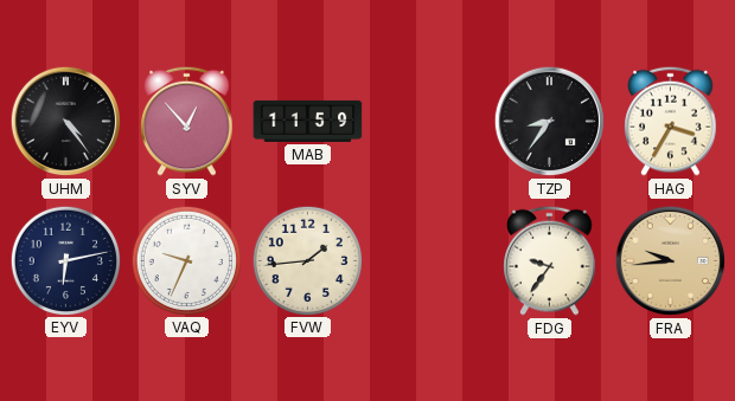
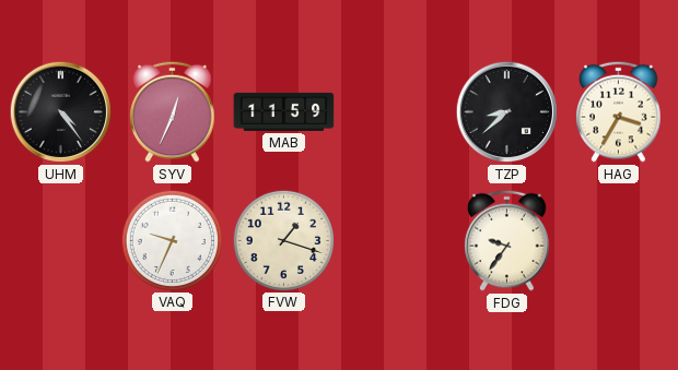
SYV: 12:53 -> 12:34 (173, 111)
TZP: 8:36 -> 8:38 (507, 112)
EYV: 6:13 -> none (65, 260)
FVW: 1:44 -> 1:18 (283, 240)
FRA: 9:44 -> none (671, 261)
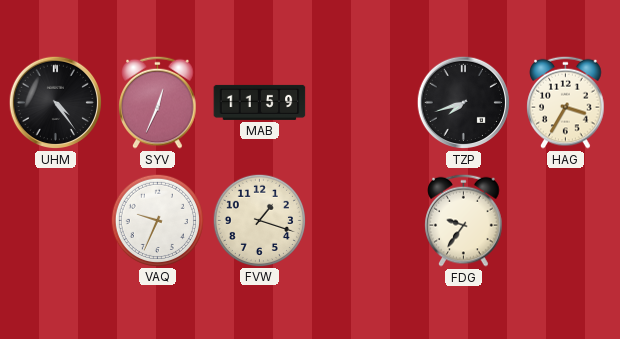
TZP: 8:38 -> 7:42 (464, 103)
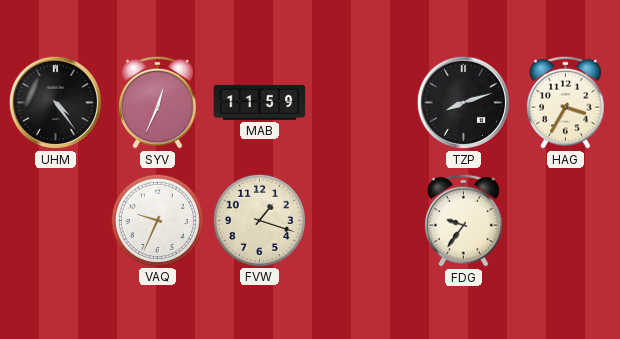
TZP: 7:42 -> 8:12 (464, 103)
